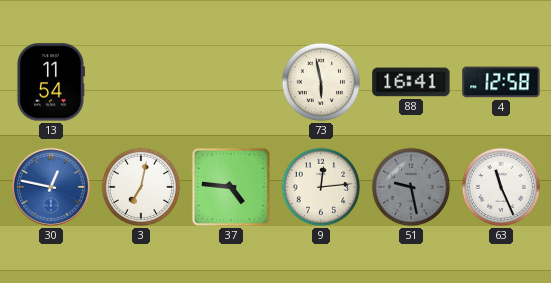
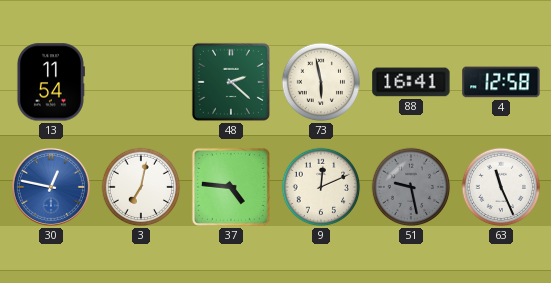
48: none -> 2:22 (231, 82)
9: 12:14 -> 12:11 (321, 187)
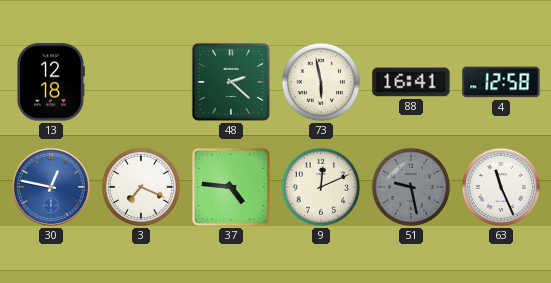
13: 11:54 -> 12:18 (50, 82)
3: 7:02 -> 7:19 (141, 187)
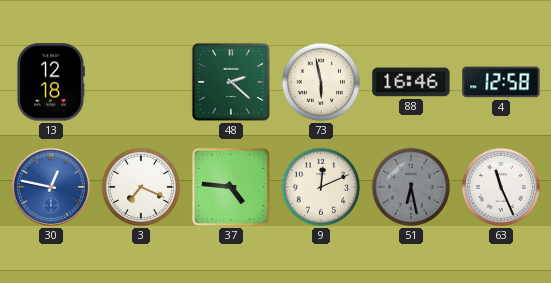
88: 16:41 -> 16:46 (411, 82)
51: 9:28 -> 6:28 (411, 187)
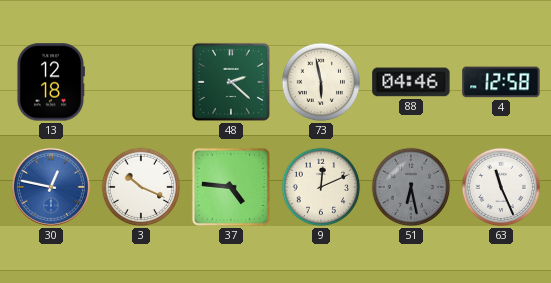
88: 16:46 -> 04:46 (411, 82)
3: 7:19 -> 10:19 (141, 187)
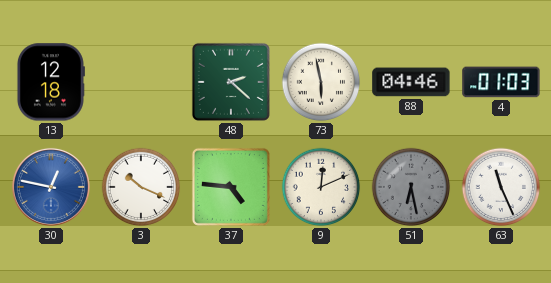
4: 12:58 -> 01:03 (501, 82)
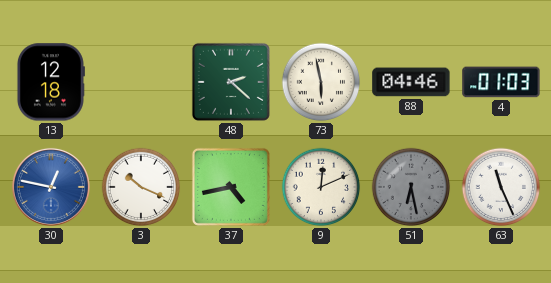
37: 4:46 -> 4:43 (231, 187)
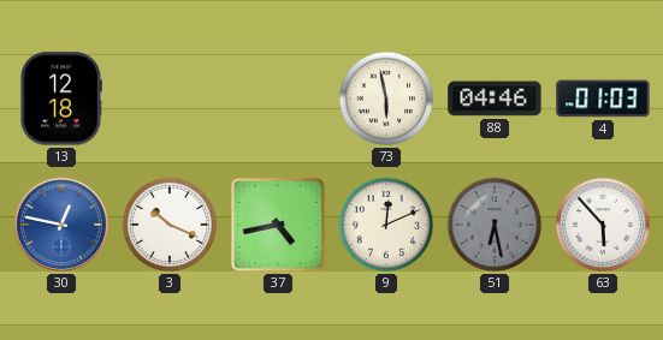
48: 2:22 -> none (231, 82)
63: 11:26 -> 5:53 (603, 225)
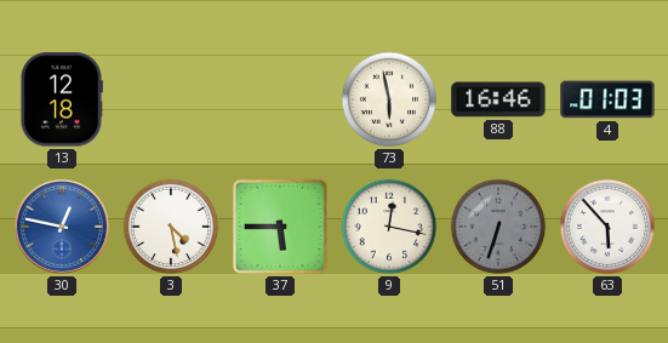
88: 04:46 -> 16:46 (498, 99)
3: 10:19 -> 4:28 (171, 227)
37: 4:43 -> 5:45 (280, 227)
9: 12:11 -> 12:17 (389, 227)
51: 6:28 -> 6:33 (498, 227)
